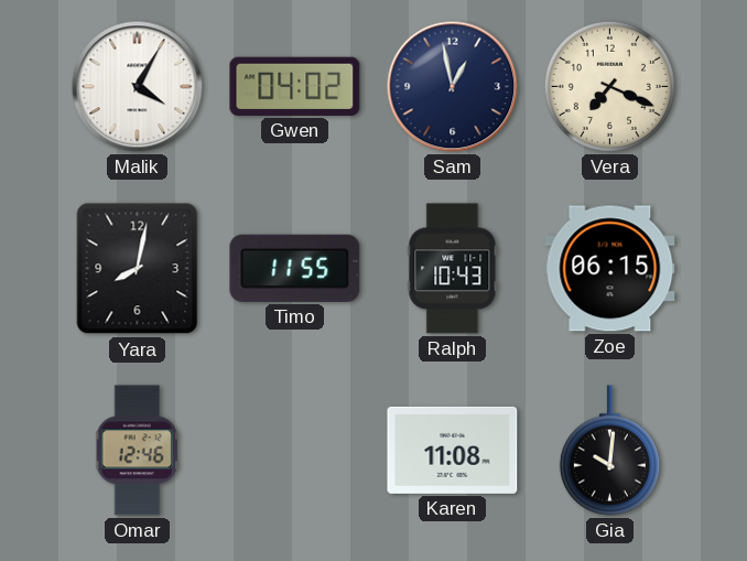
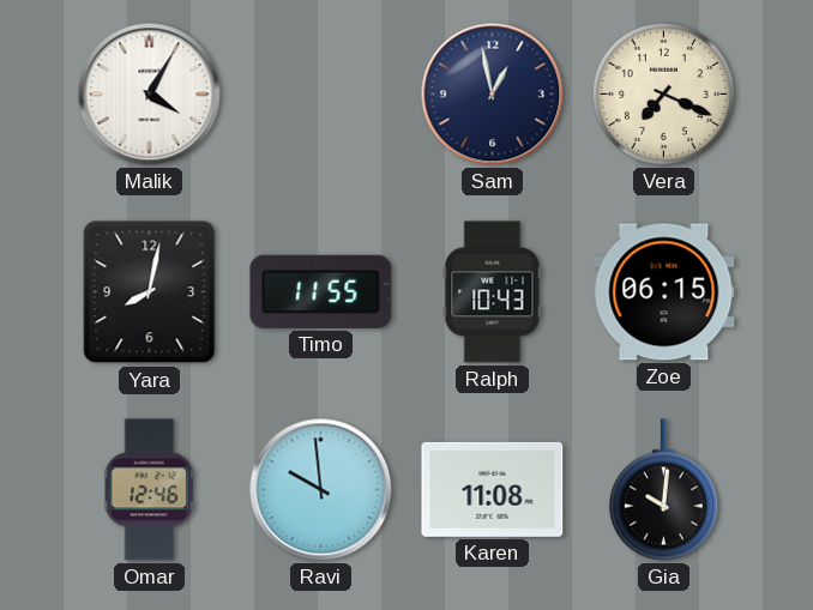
Gwen: 04:02 -> none (295, 86)
Ravi: none -> 9:59 (321, 490)
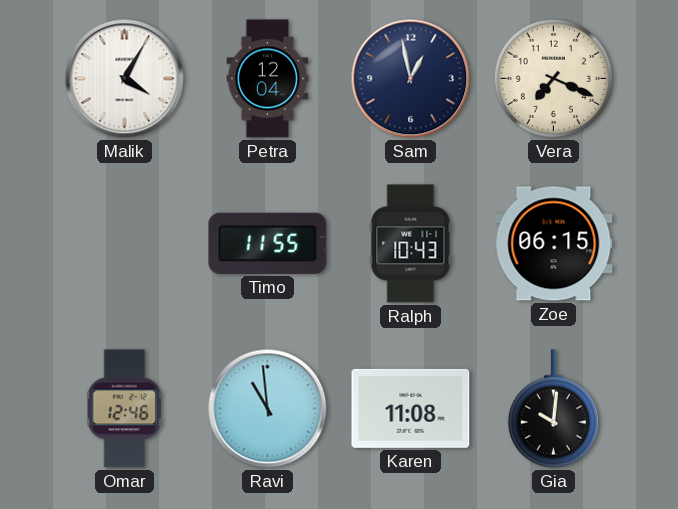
Petra: none -> 12:04 (268, 79)
Yara: 8:02 -> none (150, 292)
Ravi: 9:59 -> 10:59 (268, 409)
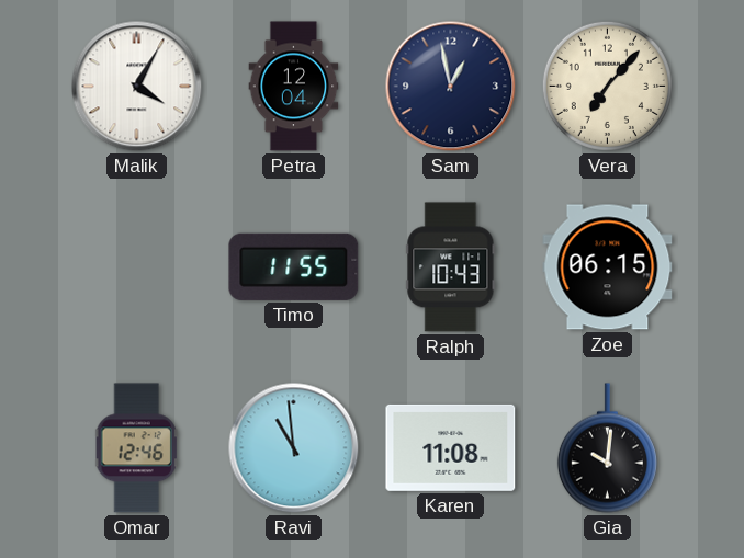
Vera: 7:19 -> 7:07 (607, 86)
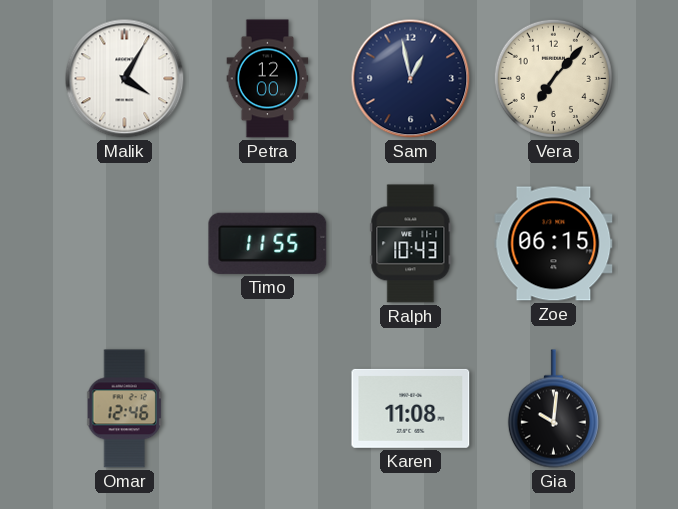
Petra: 12:04 -> 12:00 (268, 79)
Ravi: 10:59 -> none (294, 448)
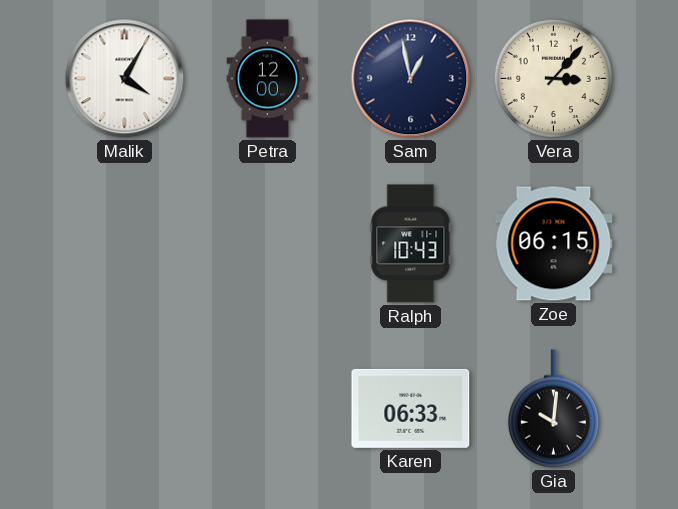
Vera: 7:07 -> 3:07 (553, 78)
Timo: 11:55 -> none (268, 243)
Omar: 12:46 -> none (125, 409)
Karen: 11:08 -> 06:33 (411, 408)
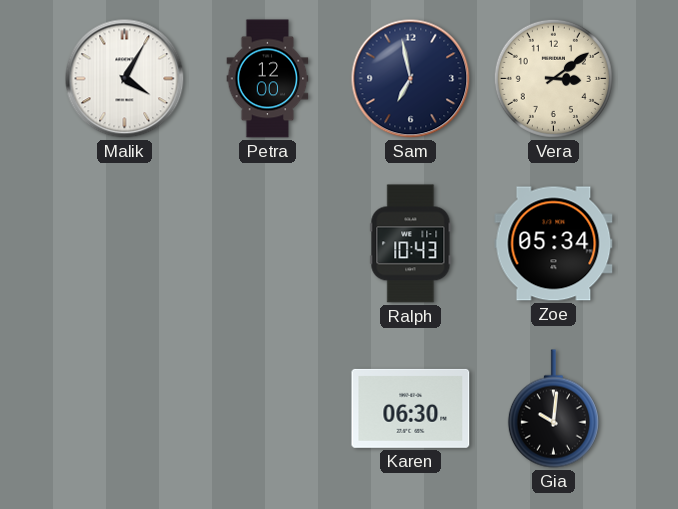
Sam: 12:58 -> 6:58 (411, 79)
Vera: 3:07 -> 3:09 (553, 78)
Zoe: 06:15 -> 05:34 (554, 244)
Karen: 06:33 -> 06:30 (411, 408)
